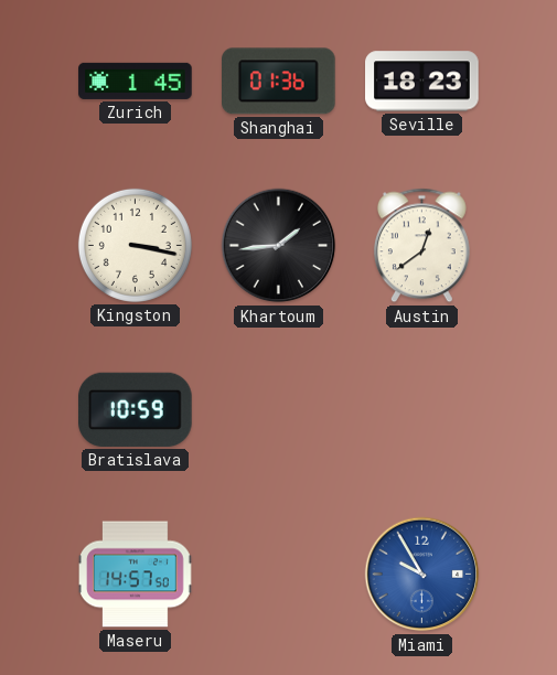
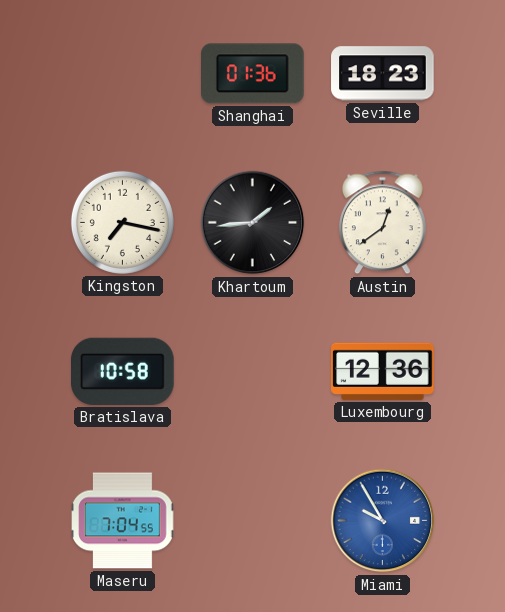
Zurich: 1:45 -> none (136, 81)
Kingston: 3:17 -> 7:17 (122, 222)
Bratislava: 10:59 -> 10:58 (123, 371)
Luxembourg: none -> 12:36 (383, 371)
Maseru: 14:57 -> 7:04 (123, 521)
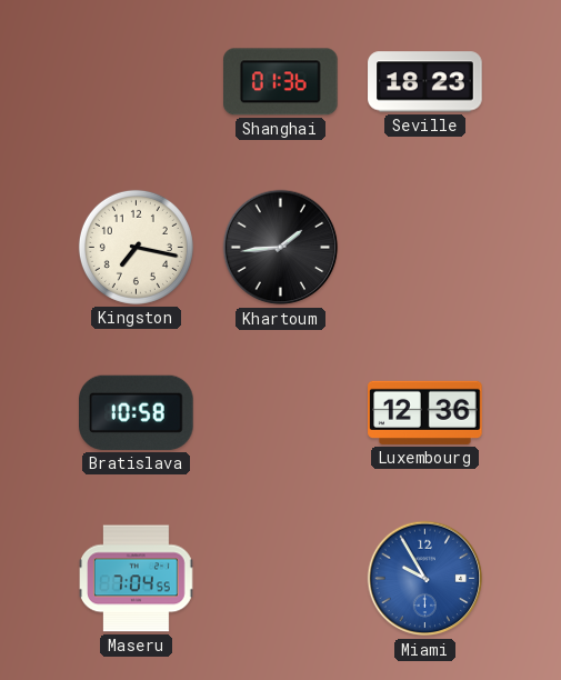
Austin: 12:39 -> none (382, 223)
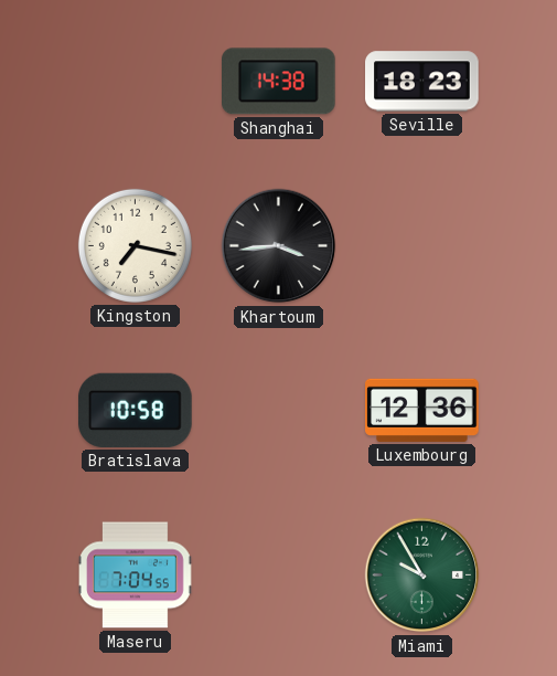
Shanghai: 01:36 -> 14:38 (279, 82)
Khartoum: 1:44 -> 3:44 (279, 246)
Miami dial: blue -> green (422, 575)
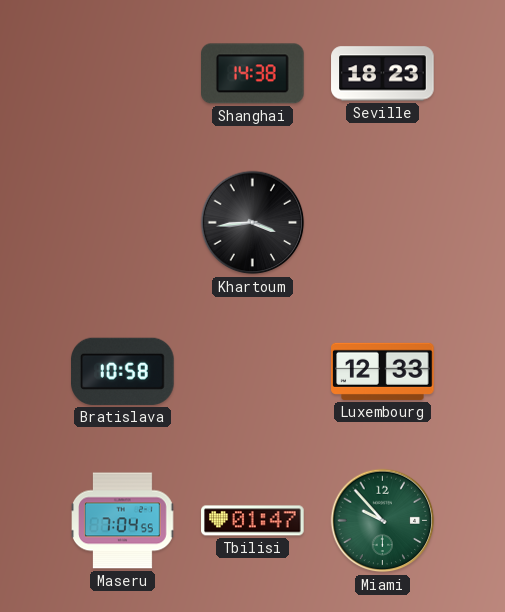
Kingston: 7:17 -> none (135, 245)
Luxembourg: 12:36 -> 12:33 (383, 371)
Tbilisi: none -> 01:47 (253, 521)
Miami: 9:55 -> 9:53 (383, 521)
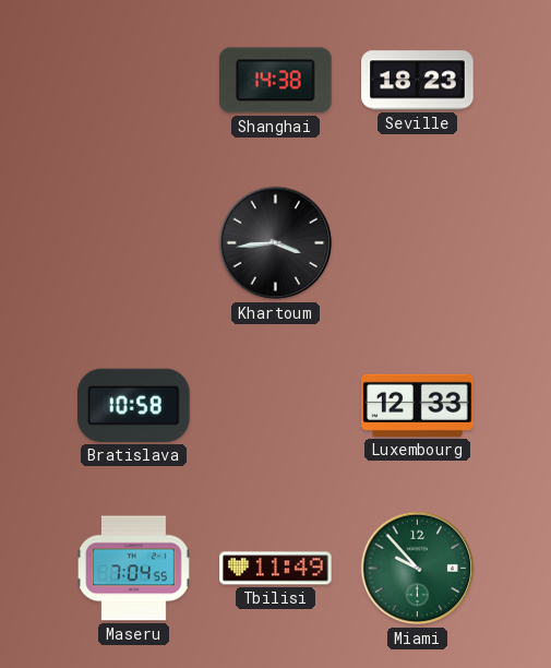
Tbilisi: 01:47 -> 11:49 (276, 569)
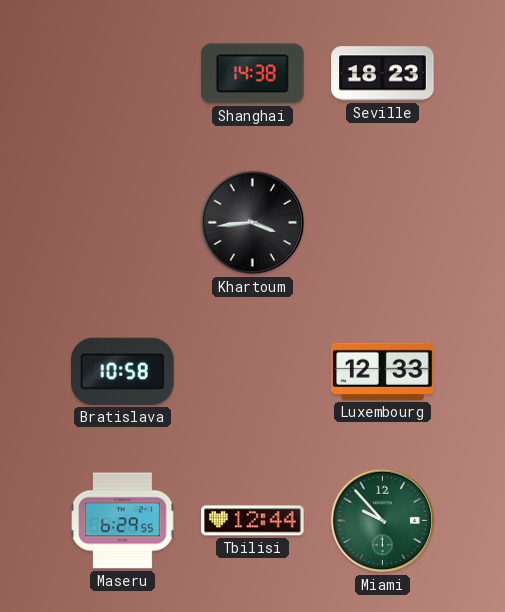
Maseru: 7:04 -> 6:29 (123, 521)
Tbilisi: 11:49 -> 12:44 (253, 521)
